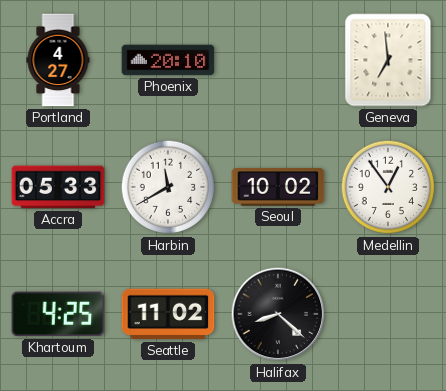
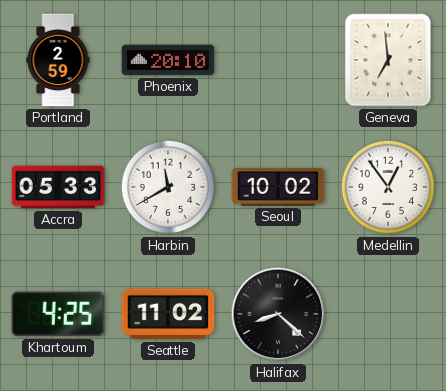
Portland: 4:27 -> 2:59 (58, 60)
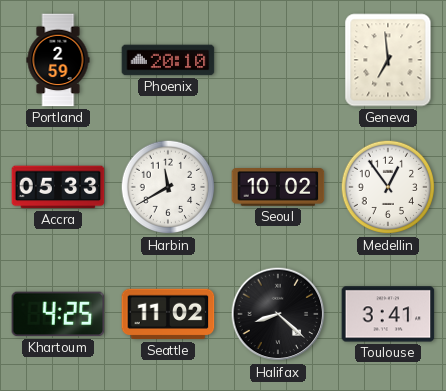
Toulouse: none -> 3:41 (388, 314)
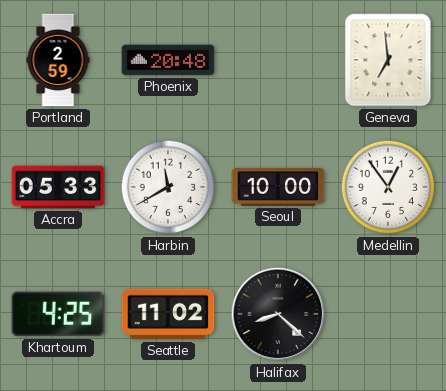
Phoenix: 20:10 -> 20:48 (168, 60)
Seoul: 10:02 -> 10:00 (278, 188)
Toulouse: 3:41 -> none (388, 314)
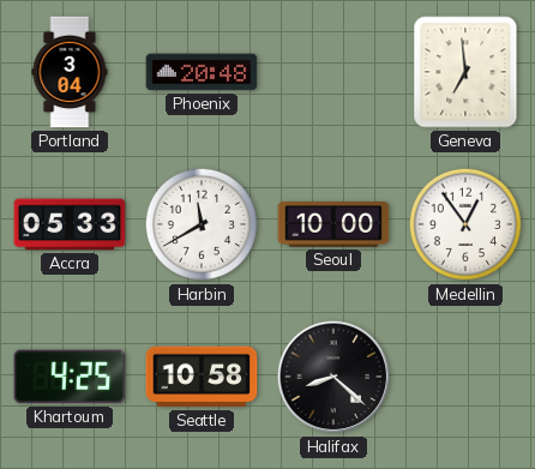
Portland: 2:59 -> 3:04 (70, 72)
Seattle: 11:02 -> 10:58 (202, 377)
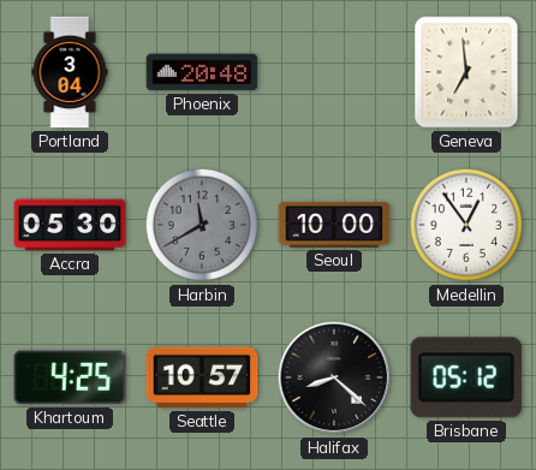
Accra: 05:33 -> 05:30 (70, 225)
Harbin dial: white -> grey (202, 225)
Seattle: 10:58 -> 10:57 (202, 377)
Brisbane: none -> 05:12 (466, 377)
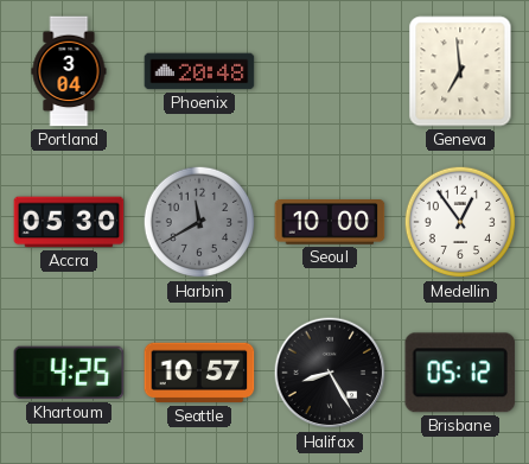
Halifax: 8:22 -> 8:25 (330, 373)
